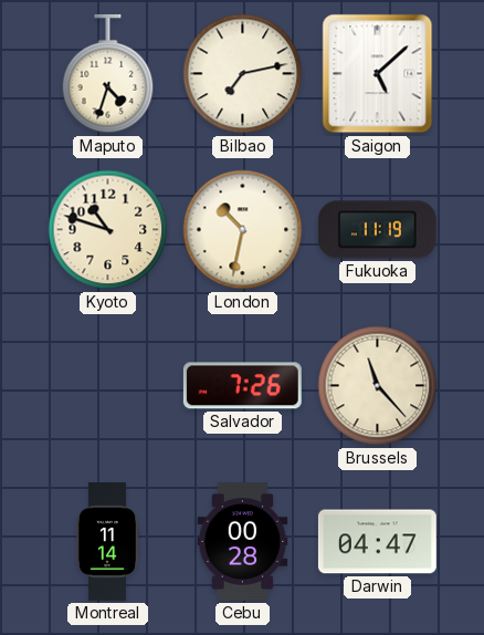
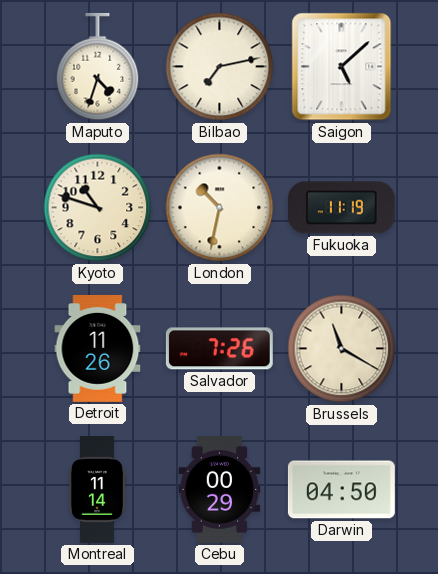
Detroit: none -> 11:26 (98, 348)
Brussels: 11:23 -> 11:20 (342, 349)
Cebu: 00:28 -> 00:29 (220, 489)
Darwin: 04:47 -> 04:50 (341, 490)
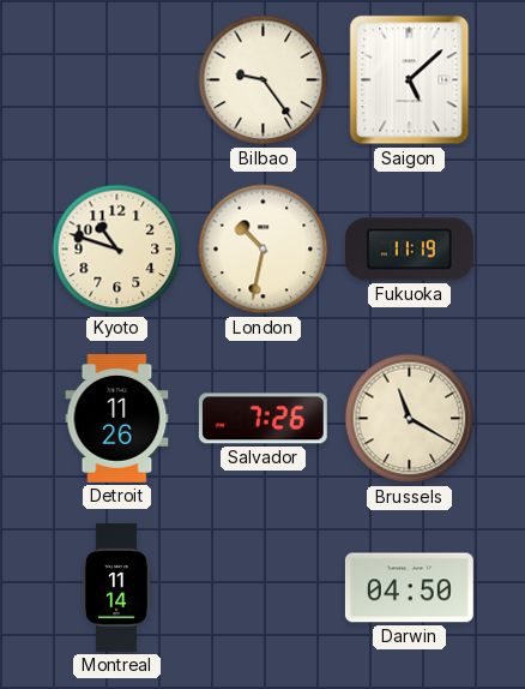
Maputo: 4:33 -> none (98, 67)
Bilbao: 7:13 -> 9:24 (264, 80)
Cebu: 00:29 -> none (220, 489)
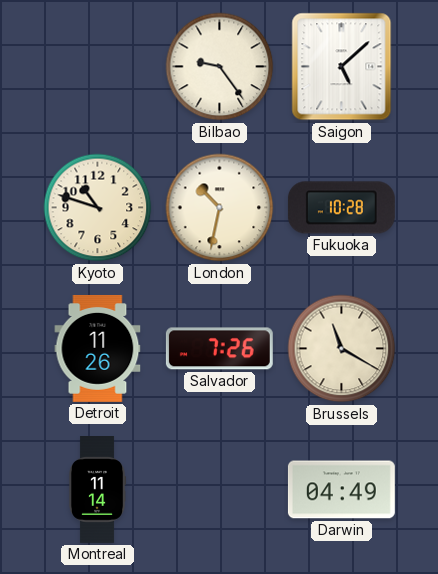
Fukuoka: 11:19 -> 10:28 (341, 208)
Darwin: 04:50 -> 04:49 (341, 490)
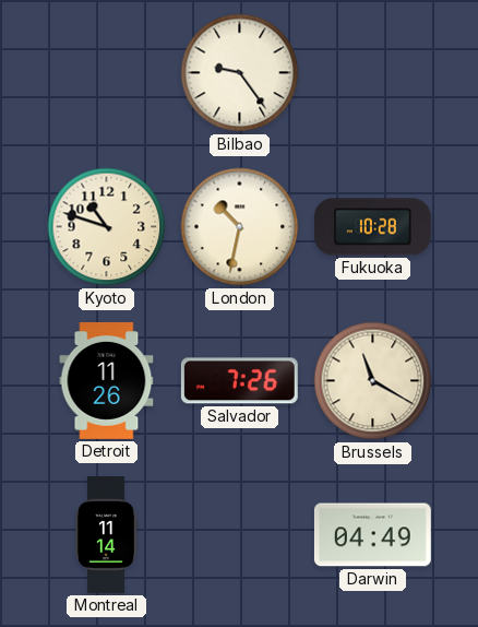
Saigon: 5:08 -> none (342, 67)
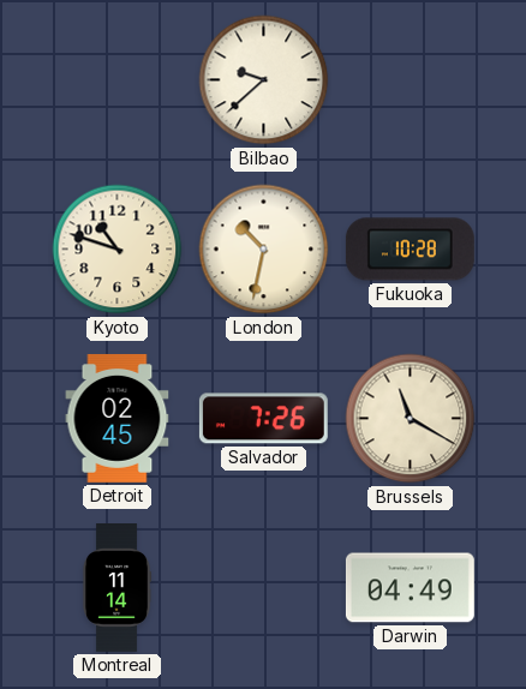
Bilbao: 9:24 -> 9:38 (264, 80)
Detroit: 11:26 -> 02:45 (118, 418)
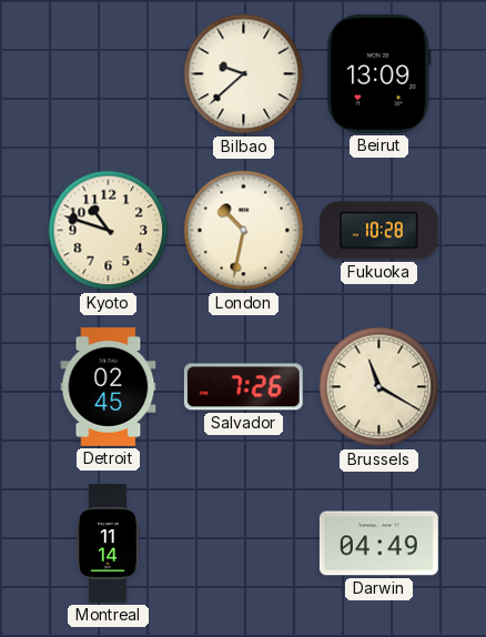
Beirut: none -> 13:09 (378, 73)
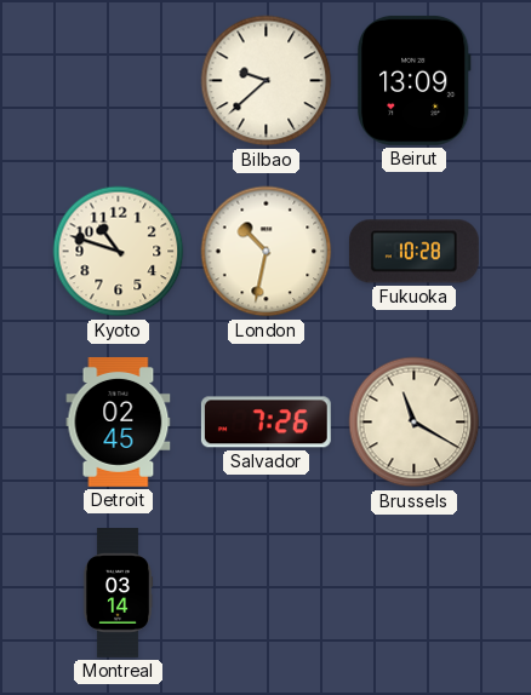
Montreal: 11:14 -> 03:14 (118, 593)
Darwin: 04:49 -> none (378, 544)
